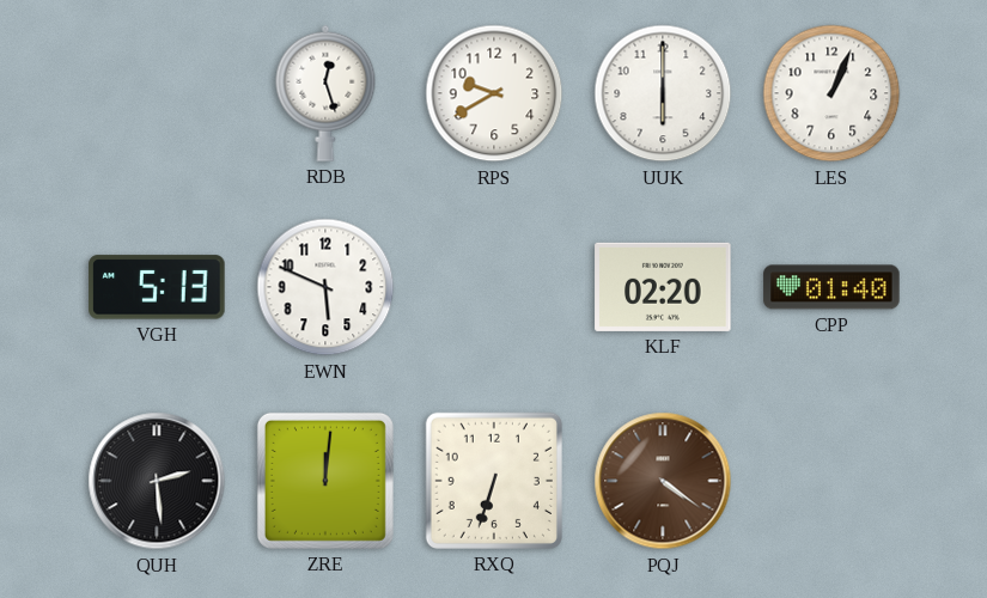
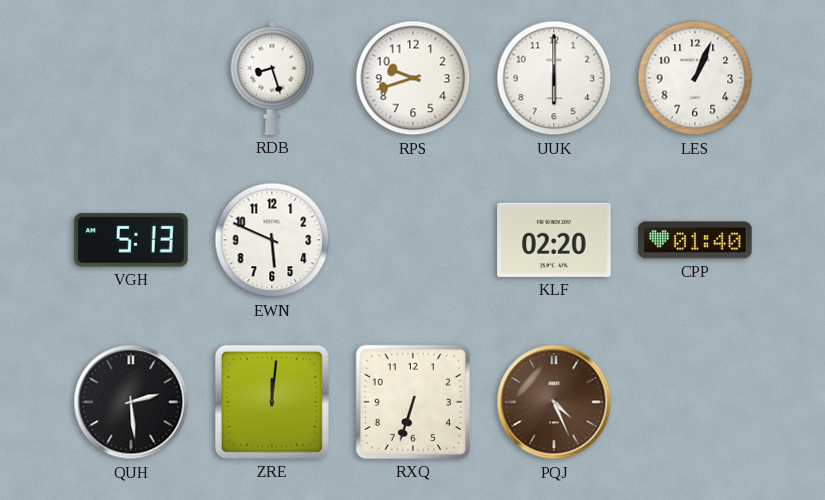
RDB: 12:27 -> 8:27 (272, 78)
RPS: 9:40 -> 9:42 (413, 78)
PQJ: 4:21 -> 4:26 (554, 402)
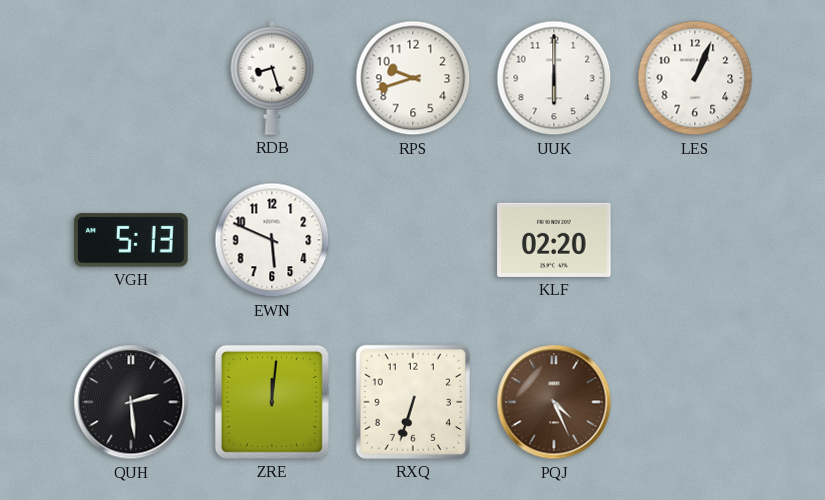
CPP: 01:40 -> none (695, 240)
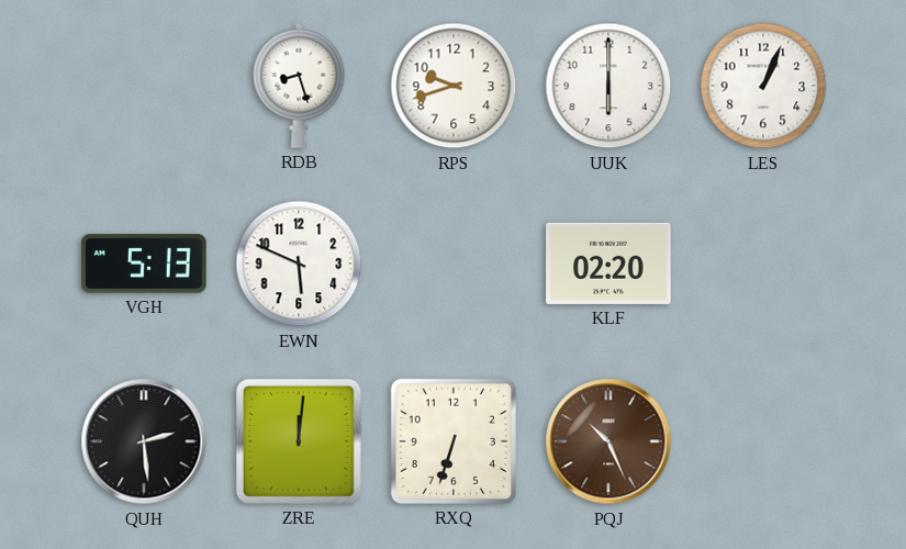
PQJ: 4:26 -> 10:26 (608, 441)
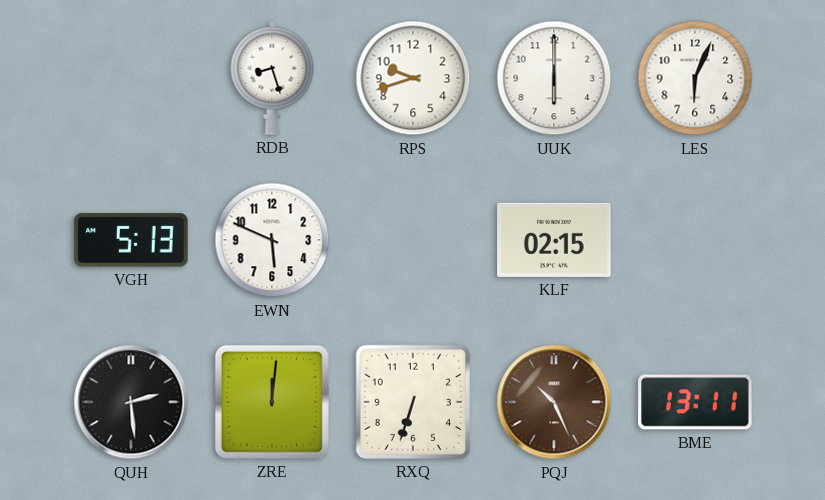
LES: 1:04 -> 6:04 (695, 78)
KLF: 02:20 -> 02:15 (554, 240)
BME: none -> 13:11 (695, 402)
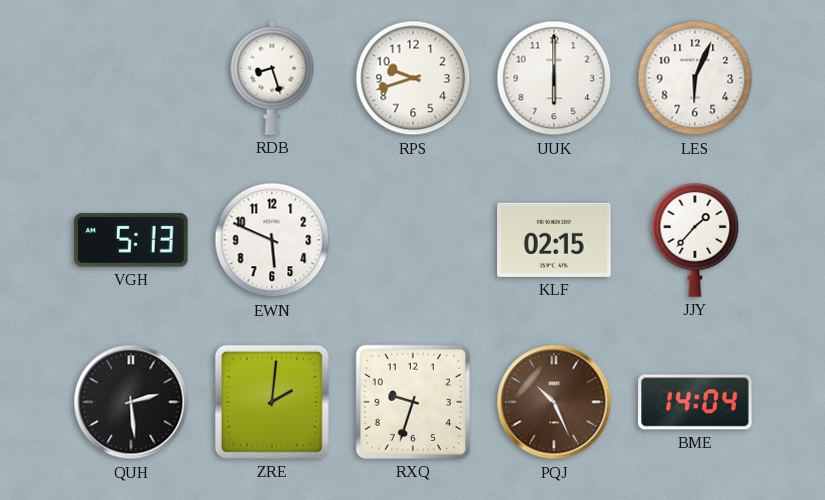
JJY: none -> 1:37 (695, 241)
ZRE: 12:01 -> 2:01 (272, 402)
RXQ: 6:33 -> 9:33 (413, 402)
BME: 13:11 -> 14:04 (695, 402)
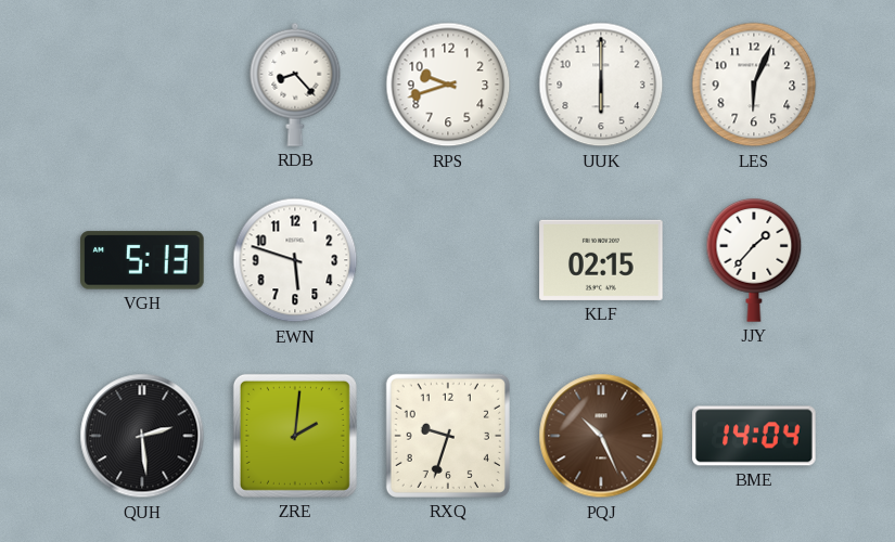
RDB: 8:27 -> 8:23 (295, 85)
EWN: 5:49 -> 5:48 (295, 260)
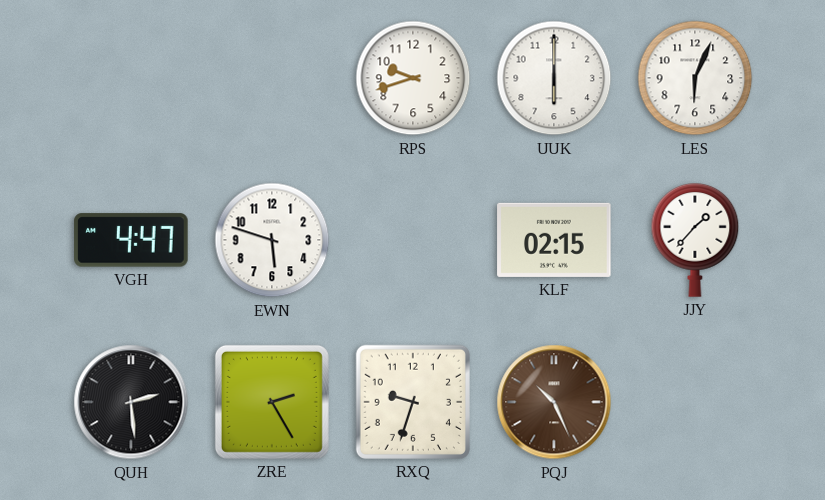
RDB: 8:23 -> none (295, 85)
VGH: 5:13 -> 4:47 (131, 240)
ZRE: 2:01 -> 2:25 (272, 402)
BME: 14:04 -> none (754, 436)
